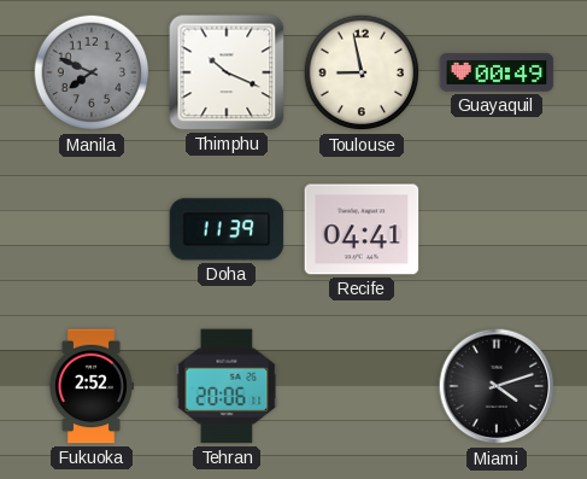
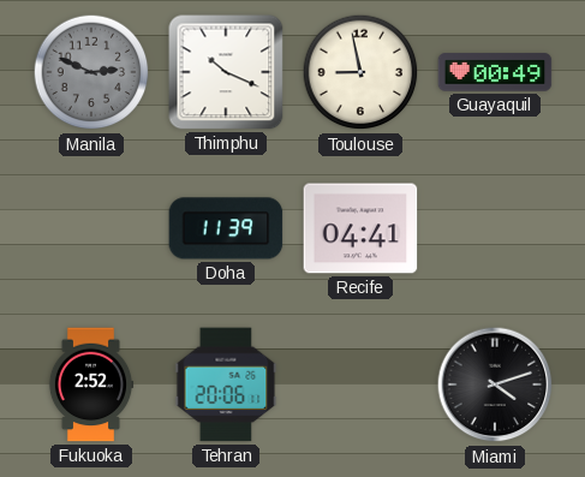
Manila: 7:49 -> 2:49 (91, 72)
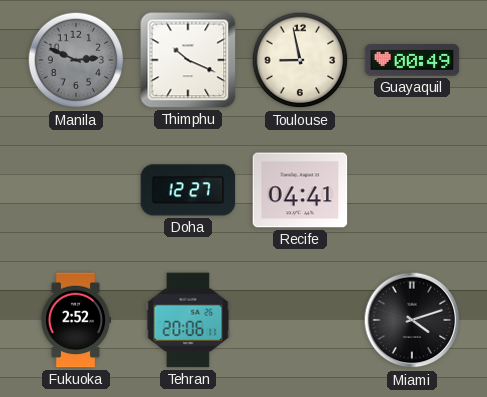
Doha: 11:39 -> 12:27 (188, 190)
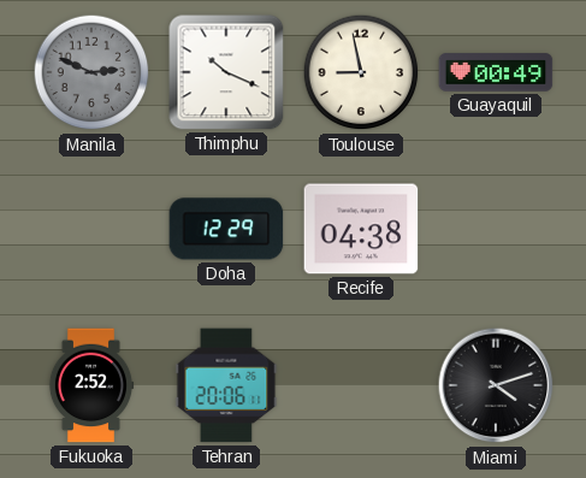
Doha: 12:27 -> 12:29 (226, 229)
Recife: 04:41 -> 04:38 (361, 229)
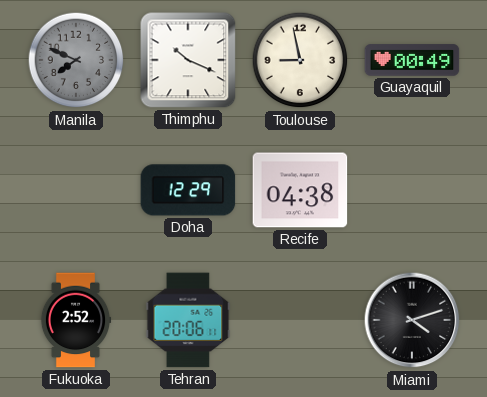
Manila: 2:49 -> 7:49 (76, 60)
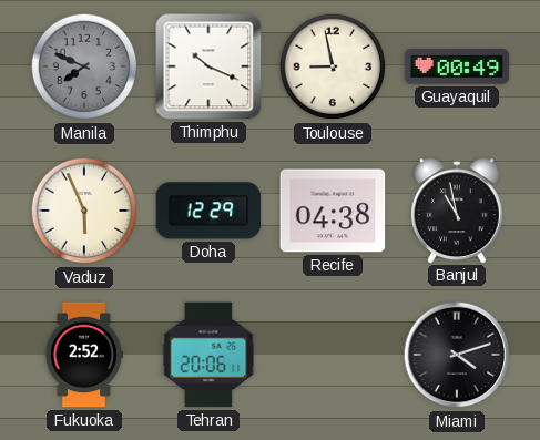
Vaduz: none -> 5:56 (84, 211)
Banjul: none -> 10:58 (457, 211)
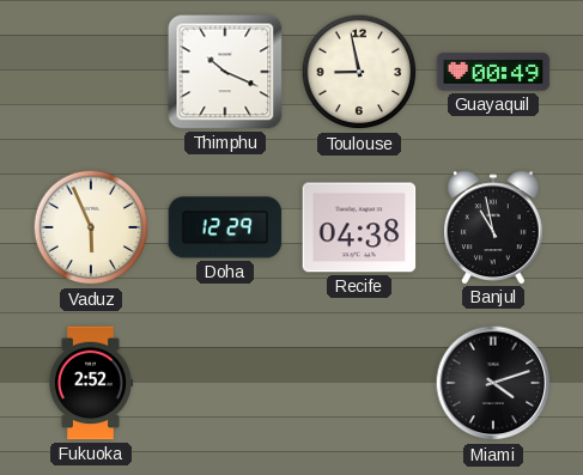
Manila: 7:49 -> none (84, 66)
Tehran: 20:06 -> none (208, 355)
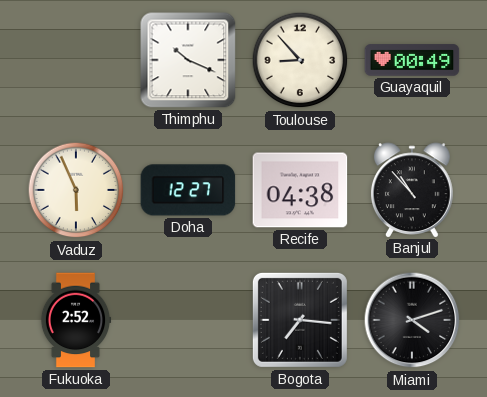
Toulouse: 8:58 -> 8:53 (300, 60)
Doha: 12:29 -> 12:27 (188, 190)
Banjul: 10:58 -> 10:53 (412, 190)
Bogota: none -> 7:16 (300, 320)
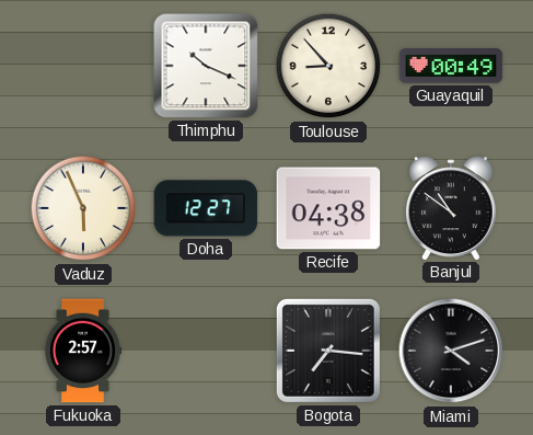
Banjul: 10:53 -> 10:51 (451, 208)
Fukuoka: 2:52 -> 2:57 (83, 351)
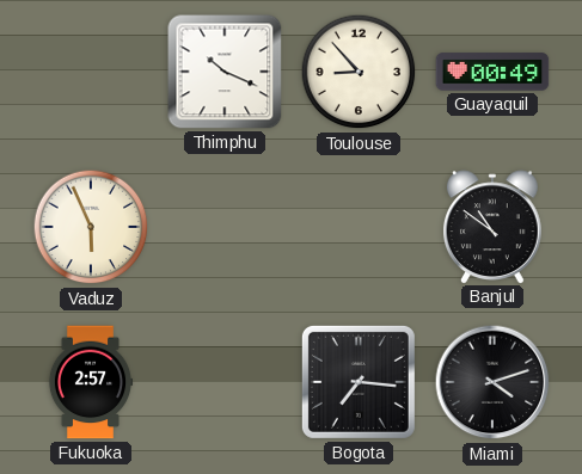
Doha: 12:27 -> none (206, 208)
Recife: 04:38 -> none (328, 208)
